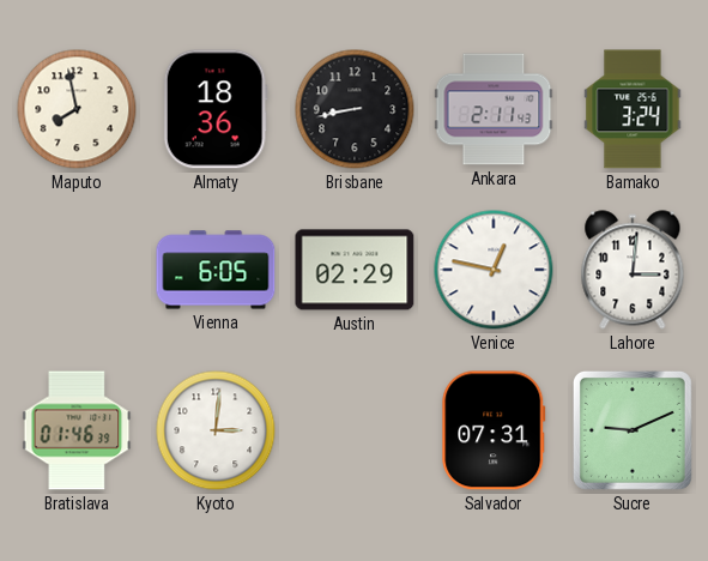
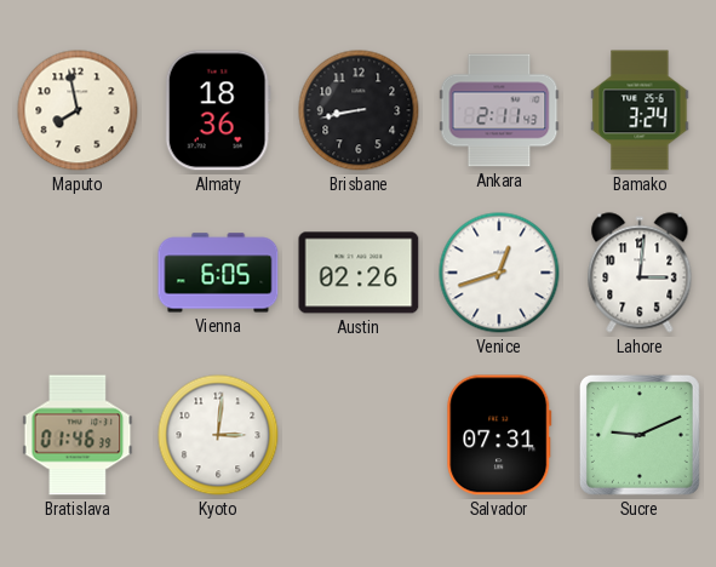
Austin: 02:29 -> 02:26 (359, 273)
Venice: 12:47 -> 12:42 (499, 273)
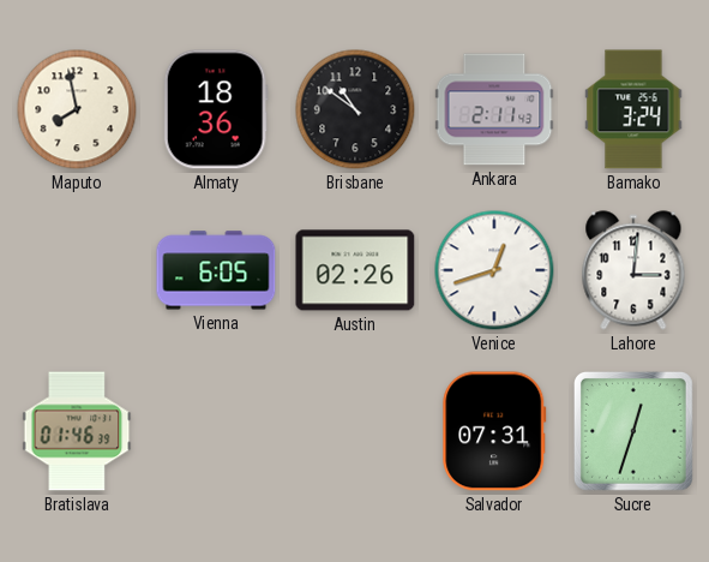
Brisbane: 8:43 -> 10:51 (355, 109)
Kyoto: 3:01 -> none (218, 435)
Sucre: 9:11 -> 12:33 (633, 431)
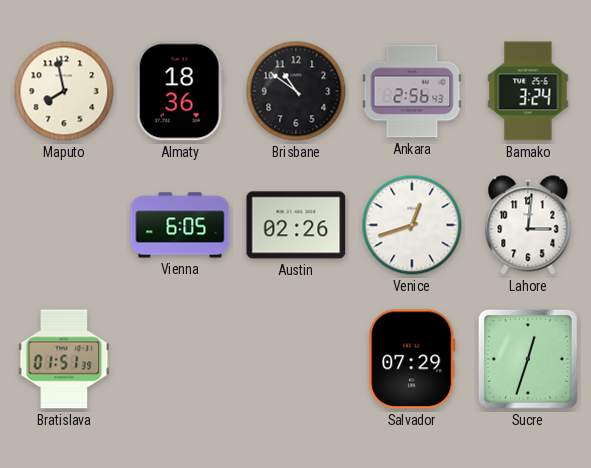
Ankara: 2:11 -> 2:56 (412, 91)
Bratislava: 01:46 -> 01:51 (64, 359)
Salvador: 07:31 -> 07:29 (412, 359)
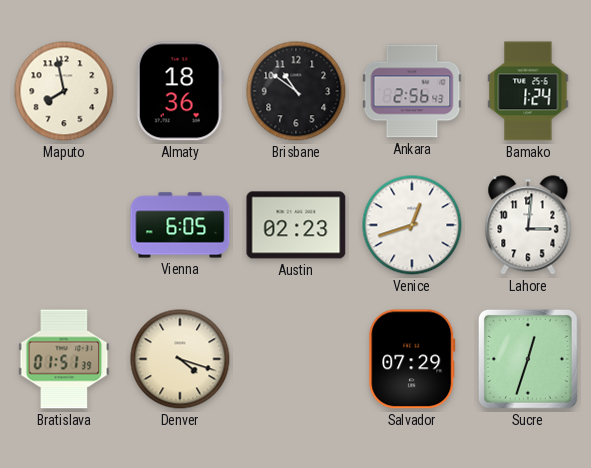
Bamako: 3:24 -> 1:24 (528, 91)
Austin: 02:26 -> 02:23 (296, 225)
Denver: none -> 4:18 (180, 359)
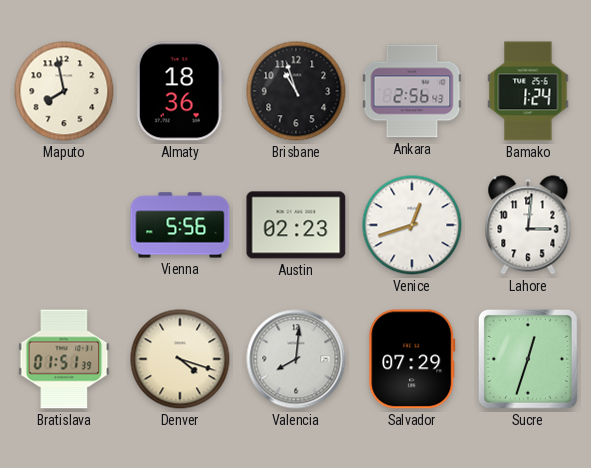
Brisbane: 10:51 -> 10:57 (296, 91)
Vienna: 6:05 -> 5:56 (180, 225)
Valencia: none -> 8:01 (296, 359)
